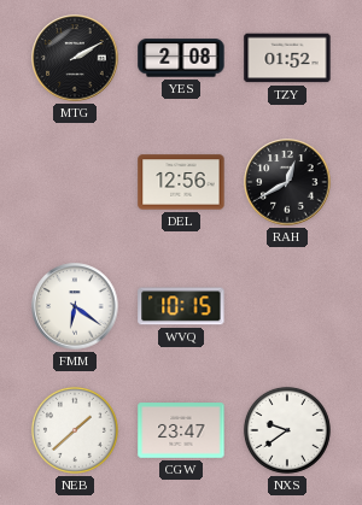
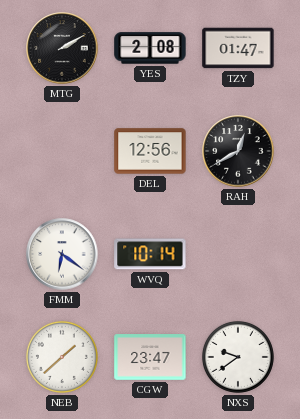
TZY: 01:52 -> 01:47 (238, 48)
WVQ: 10:15 -> 10:14 (150, 254)
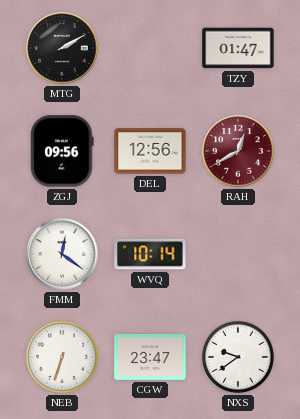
YES: 2:08 -> none (150, 48)
ZGJ: none -> 09:56 (62, 151)
RAH dial: black -> burgundy (238, 151)
FMM: 6:21 -> 12:21 (62, 254)
NEB: 1:38 -> 6:33 (62, 357)
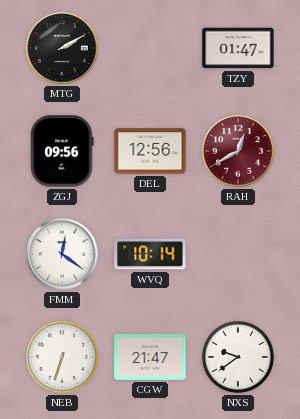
CGW: 23:47 -> 21:47 (150, 357)
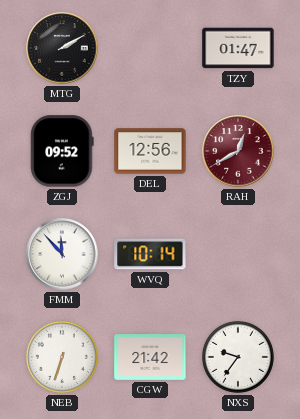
ZGJ: 09:56 -> 09:52 (62, 151)
FMM: 12:21 -> 11:53 (62, 254)
CGW: 21:47 -> 21:42 (150, 357)
NXS: 9:39 -> 9:36 (238, 357)
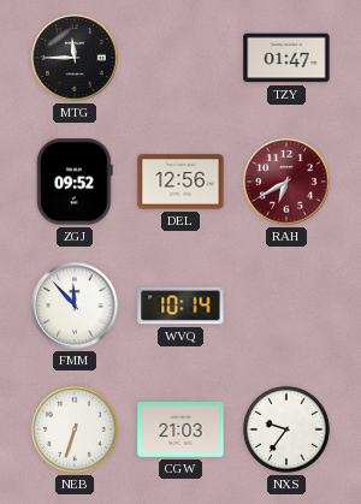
MTG: 2:10 -> 11:45 (75, 58)
RAH: 12:40 -> 6:40 (286, 182)
CGW: 21:42 -> 21:03 (180, 429)
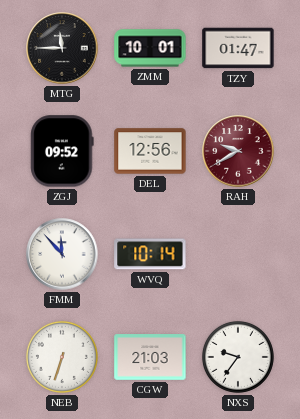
ZMM: none -> 10:01 (150, 48)
RAH: 6:40 -> 9:40 (238, 151)
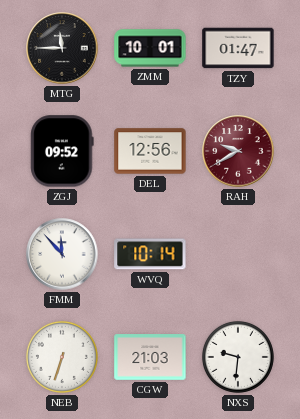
NXS: 9:36 -> 9:31 (238, 357)
